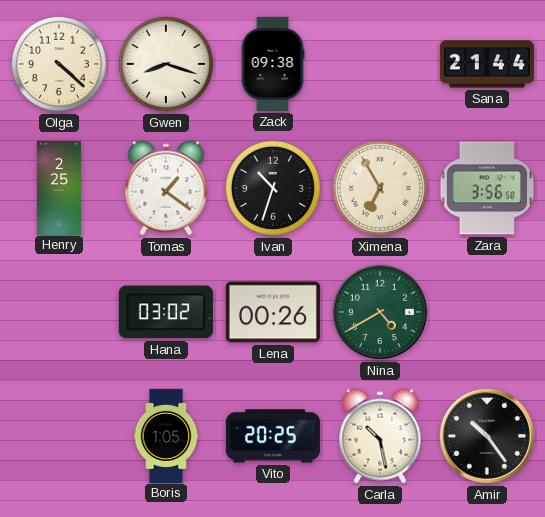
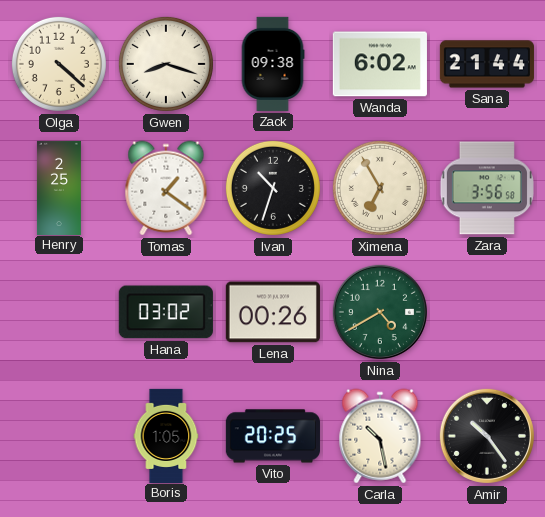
Wanda: none -> 6:02 (380, 64)
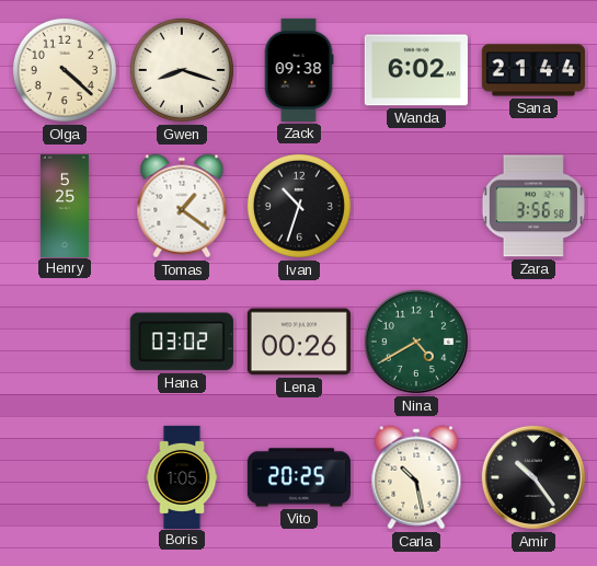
Henry: 2:25 -> 5:25 (65, 205)
Ximena: 6:55 -> none (380, 188)
